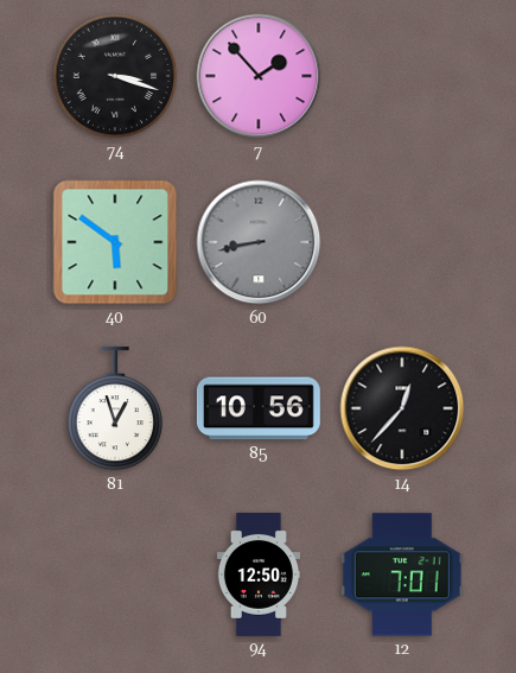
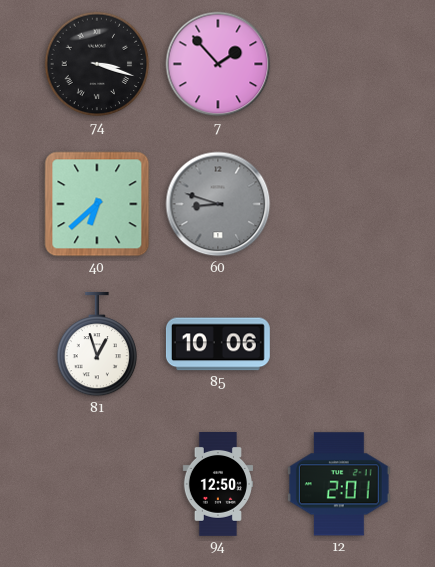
40: 5:51 -> 6:38 (97, 204)
60: 8:43 -> 8:48 (218, 204)
85: 10:56 -> 10:06 (218, 344)
14: 12:37 -> none (402, 408)
12: 7:01 -> 2:01 (339, 484)
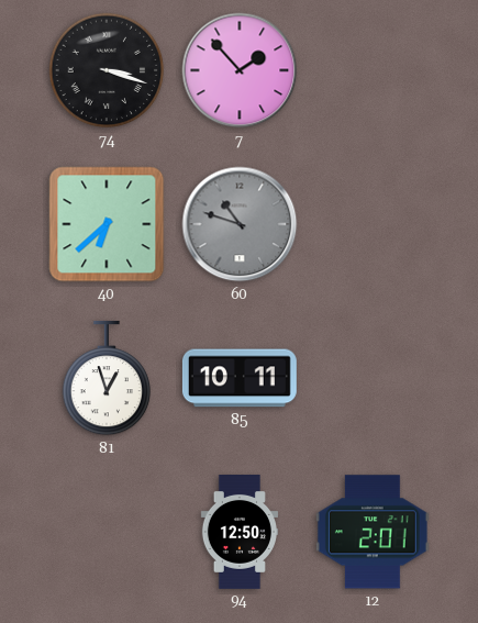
60: 8:48 -> 10:48 (240, 224)
85: 10:06 -> 10:11 (240, 378)
